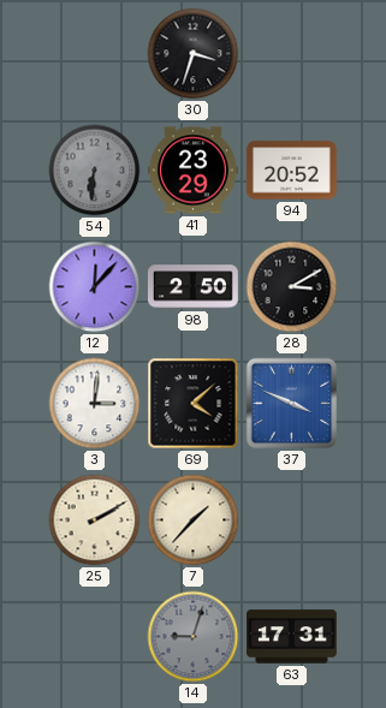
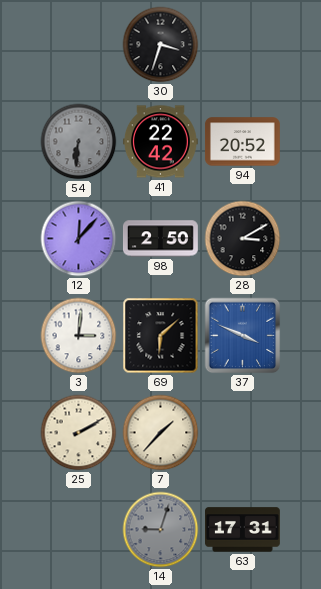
41: 23:29 -> 22:42 (160, 142)
69: 4:08 -> 6:08 (161, 336)
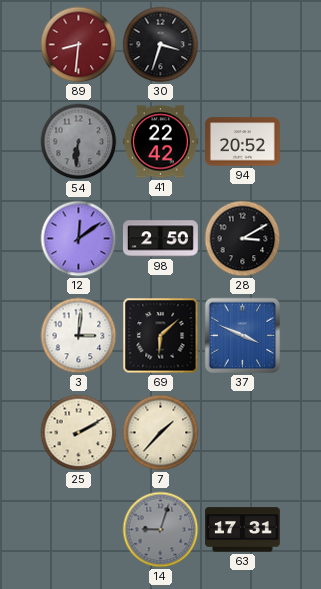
89: none -> 8:31 (79, 45)
12: 12:07 -> 12:09 (79, 239)
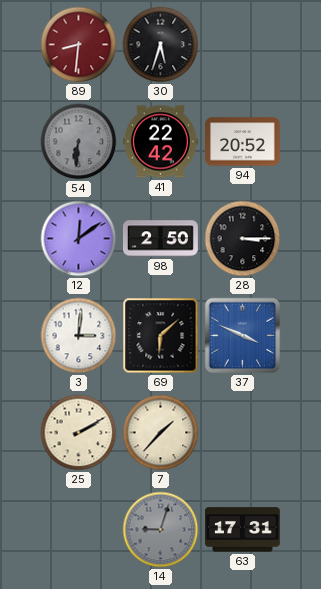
30: 3:33 -> 5:33 (161, 45)
28: 3:10 -> 3:15 (243, 239)
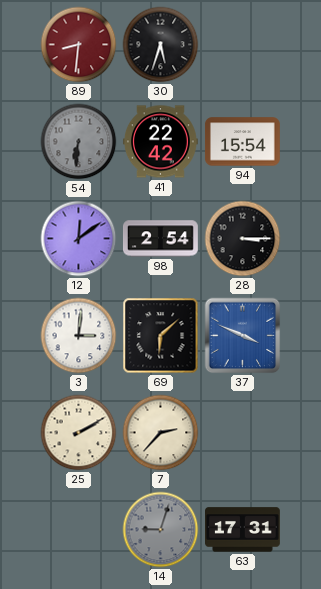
94: 20:52 -> 15:54 (242, 142)
98: 2:50 -> 2:54 (160, 239)
7: 1:37 -> 2:37 (161, 433)
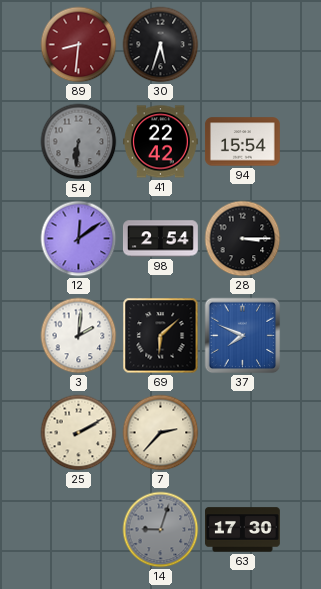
3: 3:01 -> 2:01 (79, 336)
37: 3:49 -> 7:49 (243, 336)
63: 17:31 -> 17:30 (243, 530)
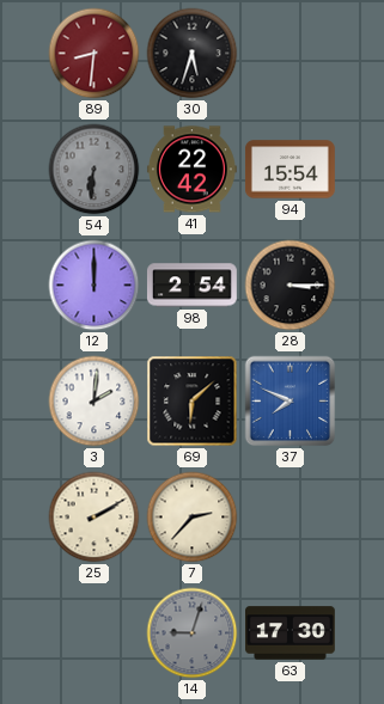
12: 12:09 -> 12:00 (95, 286)
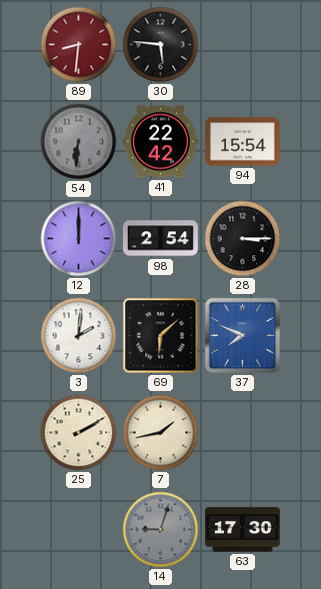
30: 5:33 -> 5:46 (161, 45)
7: 2:37 -> 1:43 (161, 433)
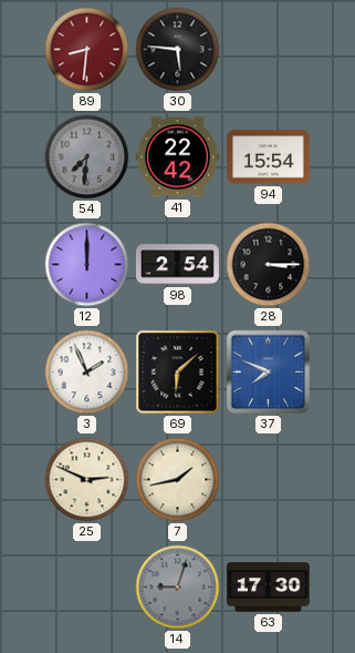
54: 6:31 -> 7:31 (87, 157)
3: 2:01 -> 1:56 (87, 373)
25: 2:10 -> 2:49 (87, 480)
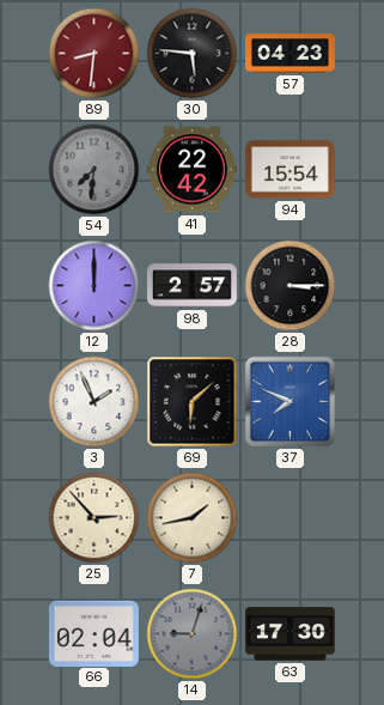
57: none -> 04:23 (291, 54)
98: 2:54 -> 2:57 (191, 286)
25: 2:49 -> 2:53 (95, 518)
66: none -> 02:04 (93, 633)
